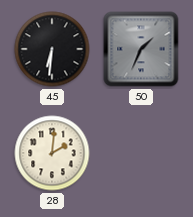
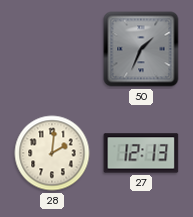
45: 6:31 -> none (52, 49)
27: none -> 12:13 (141, 153)
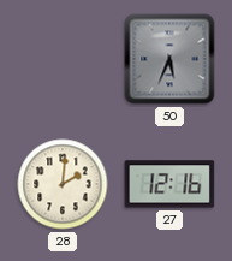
50: 1:34 -> 5:34 (169, 59)
27: 12:13 -> 12:16 (169, 184)
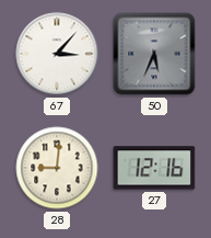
67: none -> 3:07 (57, 54)
28: 2:01 -> 9:01 (57, 168)
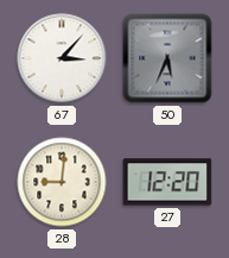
27: 12:16 -> 12:20 (167, 182)
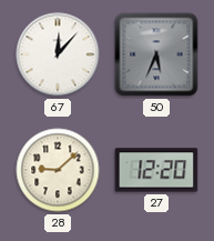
67: 3:07 -> 12:07 (58, 54)
28: 9:01 -> 9:08 (58, 170)
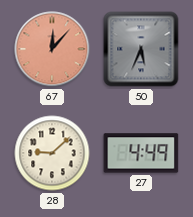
67 dial: white -> salmon (52, 49)
27: 12:20 -> 4:49 (141, 153)
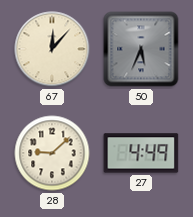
67 dial: salmon -> cream (52, 49)
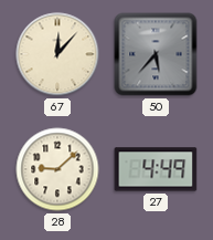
50: 5:34 -> 5:37 (156, 54)
